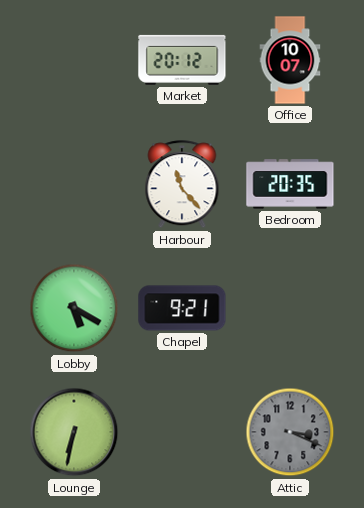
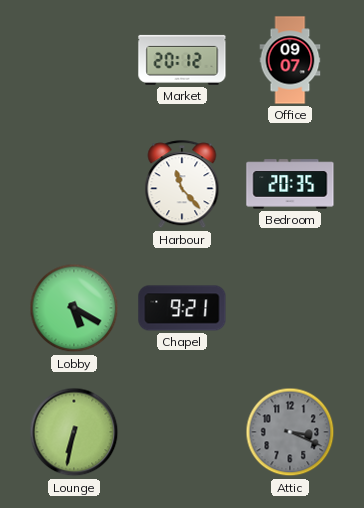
Office: 10:07 -> 09:07 (290, 60)
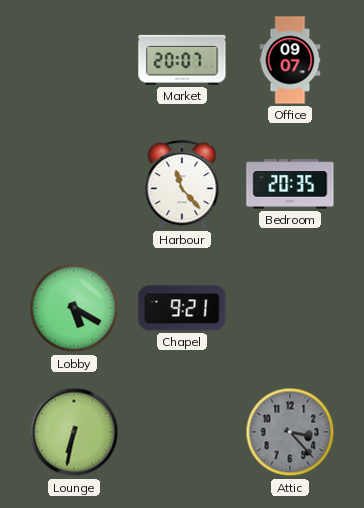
Market: 20:12 -> 20:07 (182, 60)
Attic: 3:19 -> 3:23 (290, 432)
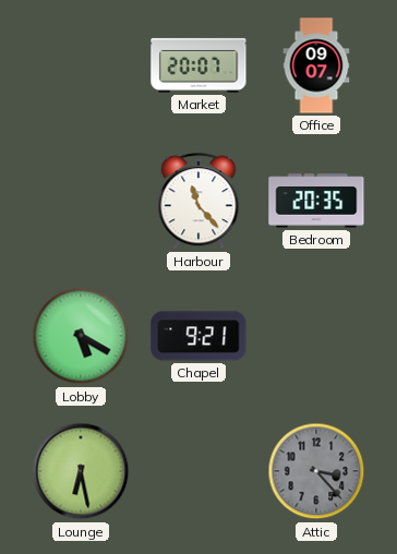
Lounge: 6:32 -> 6:28 (81, 471)
